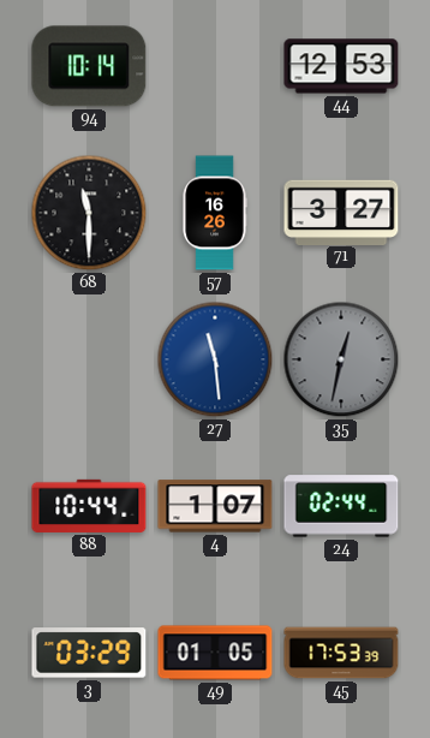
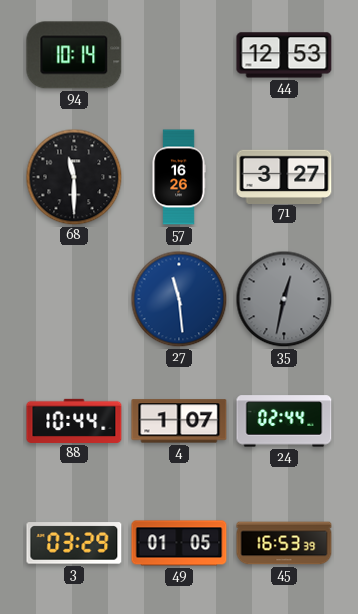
45: 17:53 -> 16:53 (284, 543)
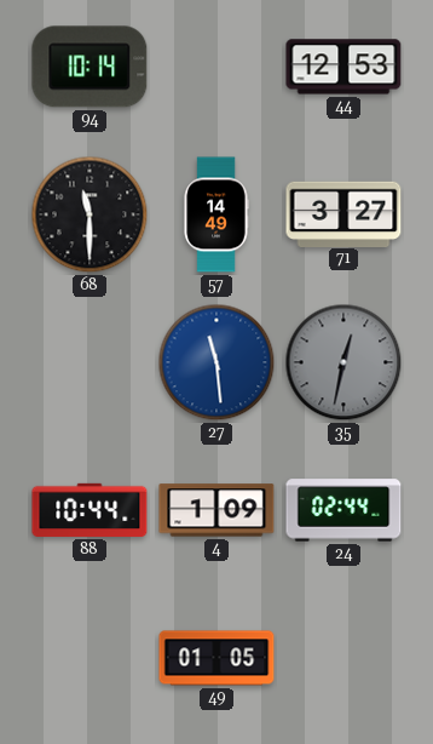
57: 16:26 -> 14:49 (217, 214)
4: 1:07 -> 1:09 (217, 510)
3: 03:29 -> none (74, 543)
45: 16:53 -> none (284, 543)
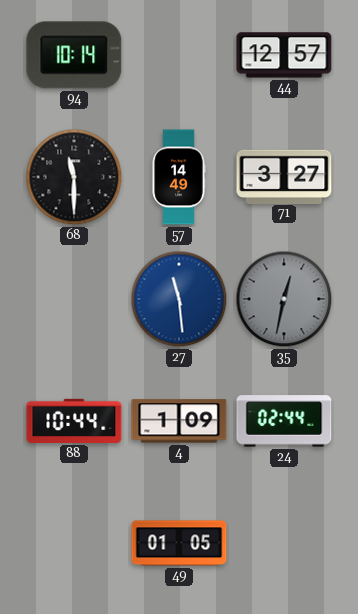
44: 12:53 -> 12:57 (284, 55)
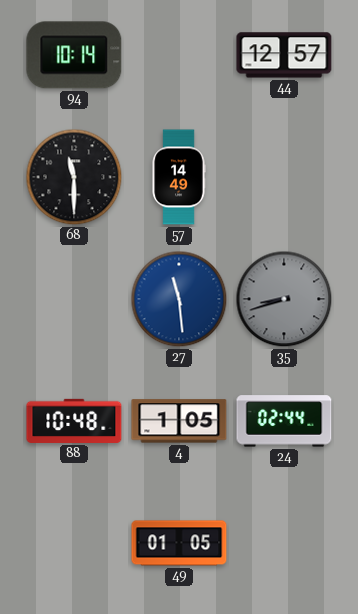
71: 3:27 -> none (284, 176)
35: 12:32 -> 8:42 (284, 299)
88: 10:44 -> 10:48 (74, 421)
4: 1:09 -> 1:05 (179, 421)
